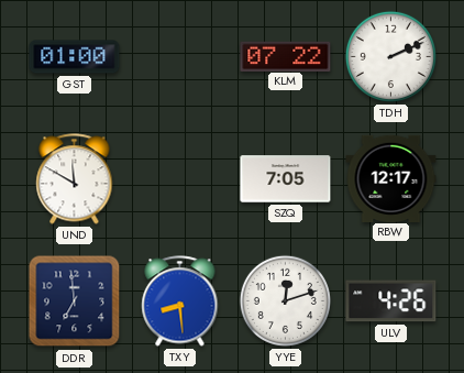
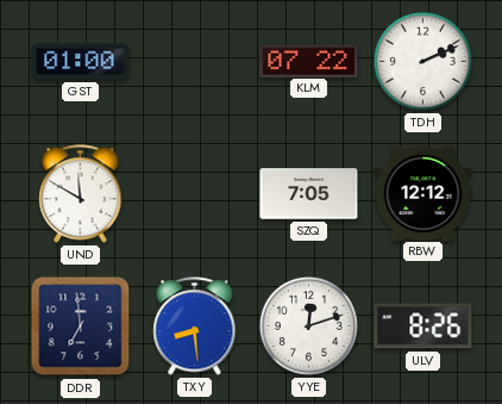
RBW: 12:17 -> 12:12 (423, 193)
ULV: 4:26 -> 8:26 (423, 327)
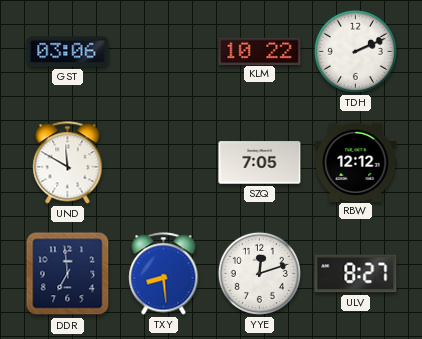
GST: 01:00 -> 03:06 (68, 52)
KLM: 07:22 -> 10:22 (260, 51)
ULV: 8:26 -> 8:27 (356, 274)
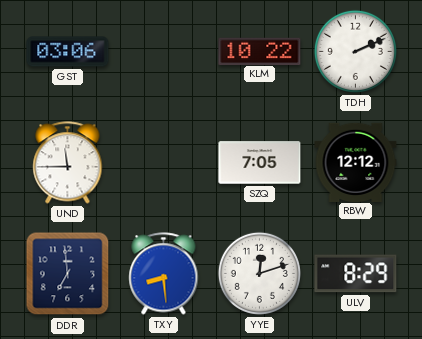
UND: 11:50 -> 11:45 (68, 163)
ULV: 8:27 -> 8:29 (356, 274)
